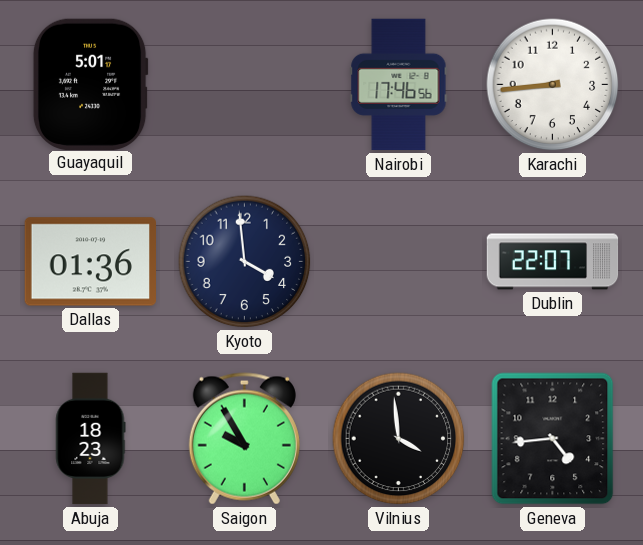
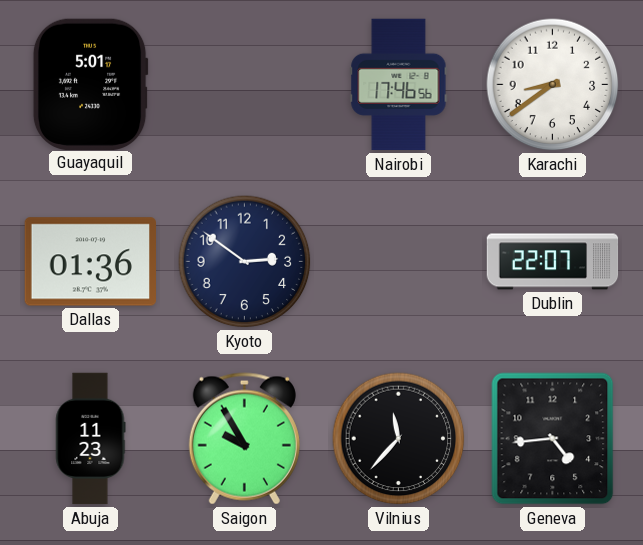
Karachi: 8:44 -> 8:39 (553, 85)
Kyoto: 3:59 -> 2:51 (245, 262)
Abuja: 18:23 -> 11:23 (90, 439)
Vilnius: 3:59 -> 11:37 (399, 439)
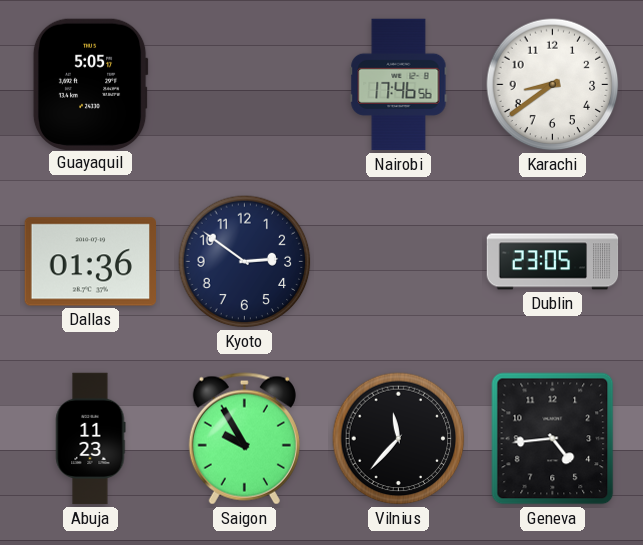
Guayaquil: 5:01 -> 5:05 (90, 84)
Dublin: 22:07 -> 23:05 (553, 262)
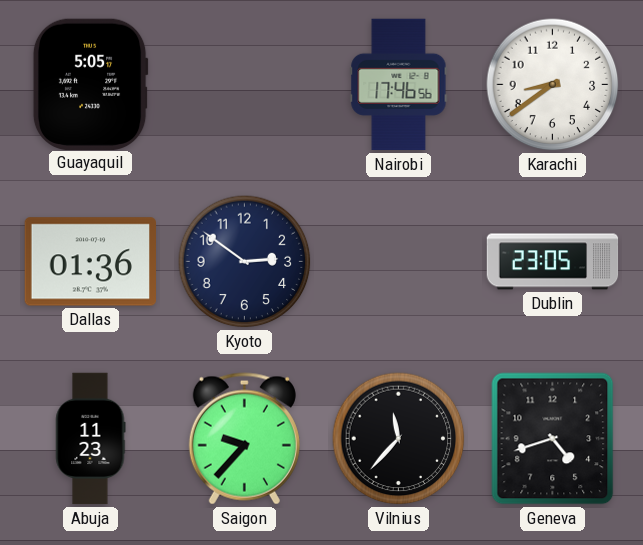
Saigon: 9:55 -> 9:37 (244, 439)
Geneva: 4:44 -> 4:42 (553, 439)
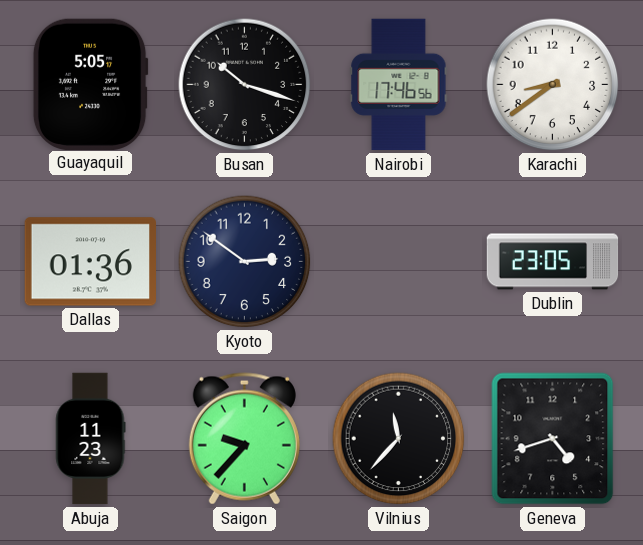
Busan: none -> 10:18 (245, 85)
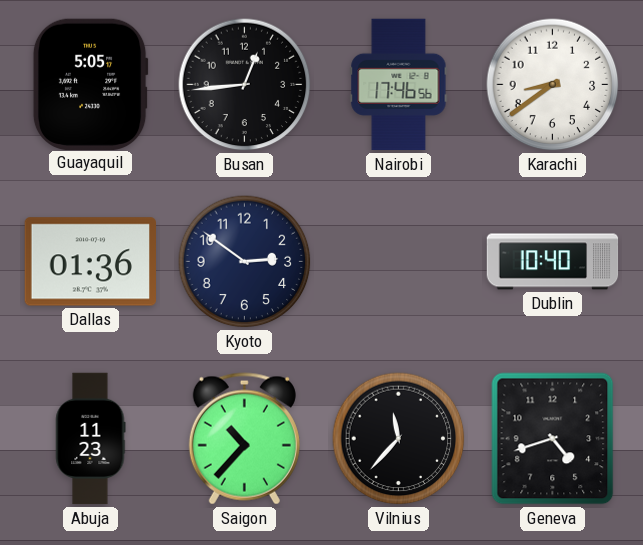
Busan: 10:18 -> 12:44 (245, 85)
Dublin: 23:05 -> 10:40 (553, 262)
Saigon: 9:37 -> 10:37 (244, 439)
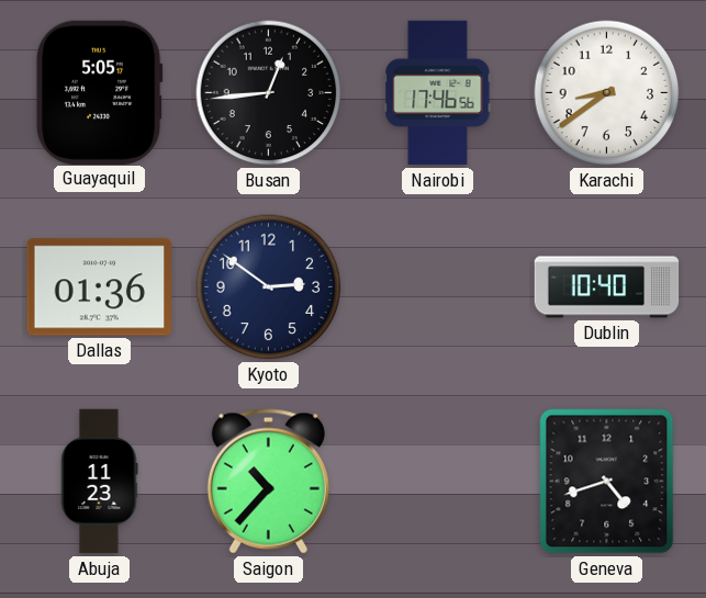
Vilnius: 11:37 -> none (399, 439)
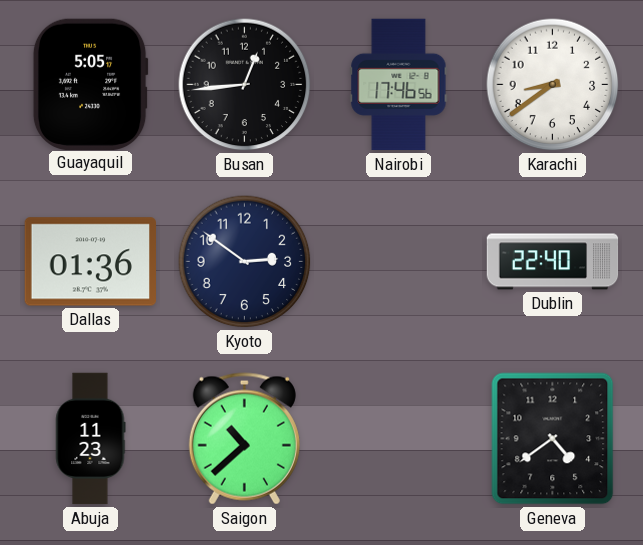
Dublin: 10:40 -> 22:40 (553, 262)
Saigon: 10:37 -> 10:38 (244, 439)
Geneva: 4:42 -> 4:39 (553, 439)
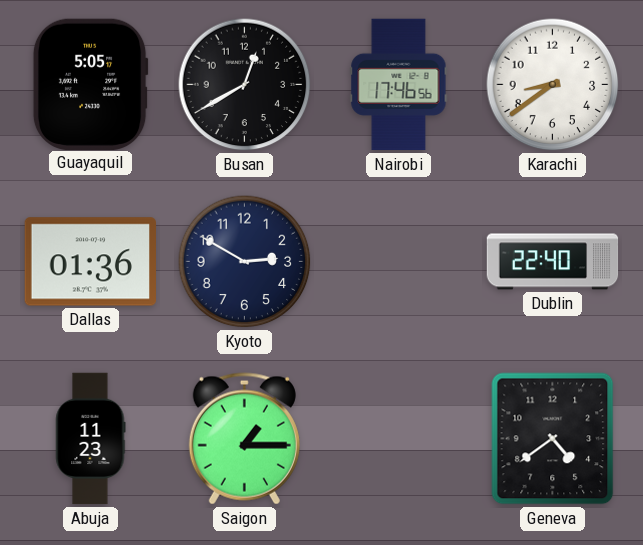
Busan: 12:44 -> 12:40 (245, 85)
Kyoto: 2:51 -> 2:50 (245, 262)
Saigon: 10:38 -> 1:15 (244, 439)
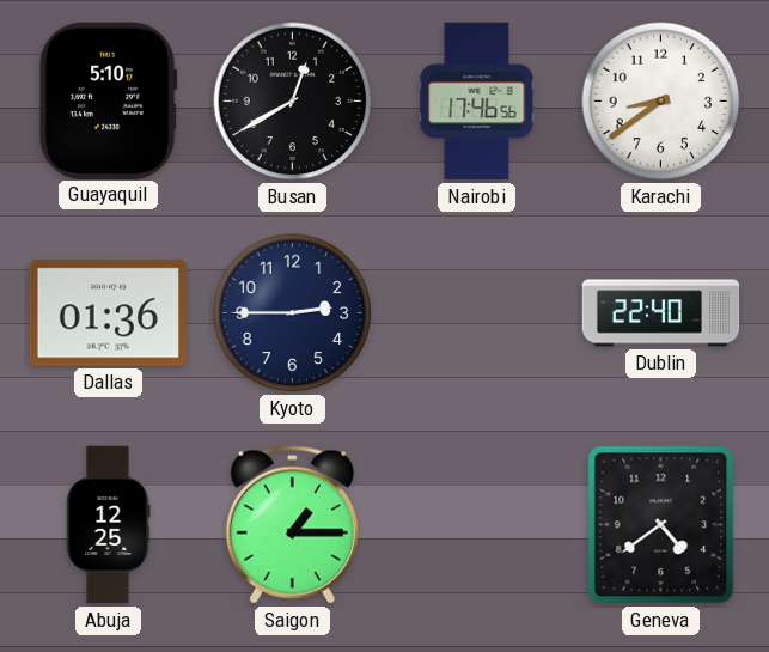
Guayaquil: 5:05 -> 5:10 (108, 100)
Kyoto: 2:50 -> 2:45 (293, 313)
Abuja: 11:23 -> 12:25 (108, 525)
